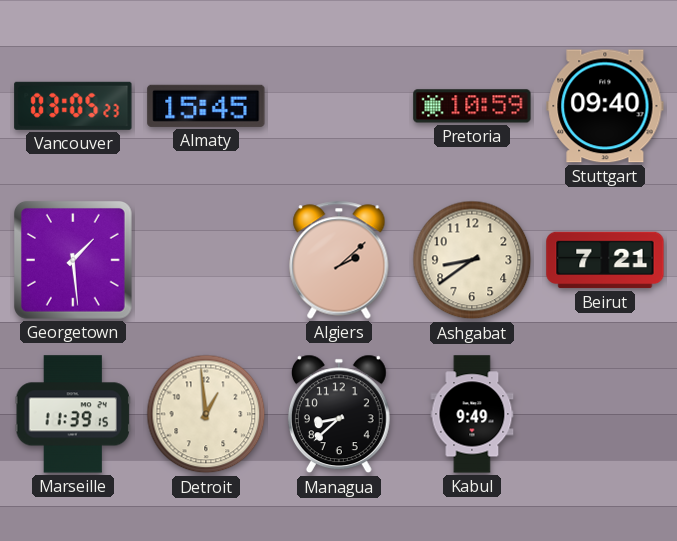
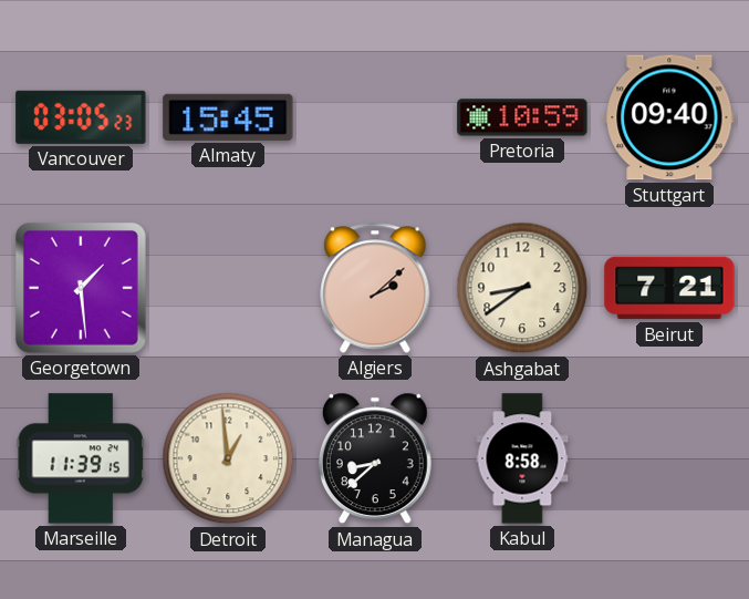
Kabul: 9:49 -> 8:58 (522, 458)
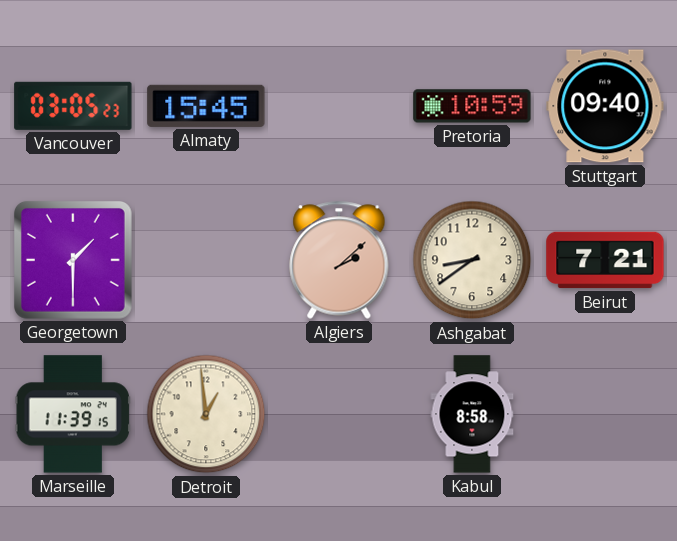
Georgetown: 1:29 -> 1:30 (73, 260)
Managua: 8:38 -> none (375, 458)
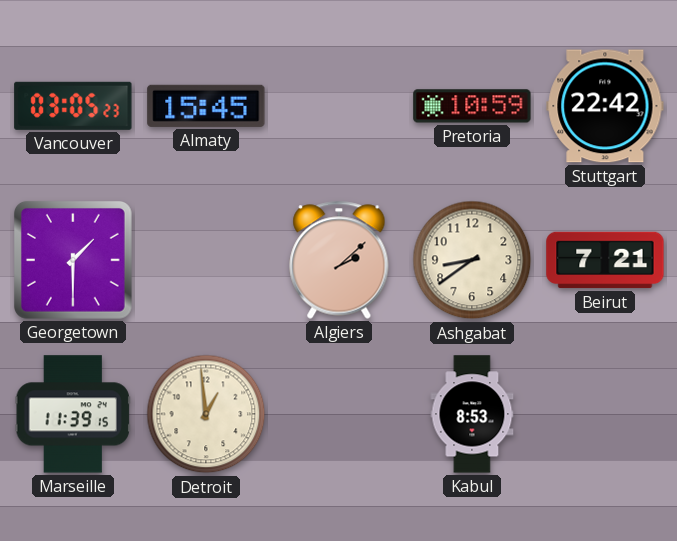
Stuttgart: 09:40 -> 22:42 (605, 106)
Kabul: 8:58 -> 8:53 (472, 414)
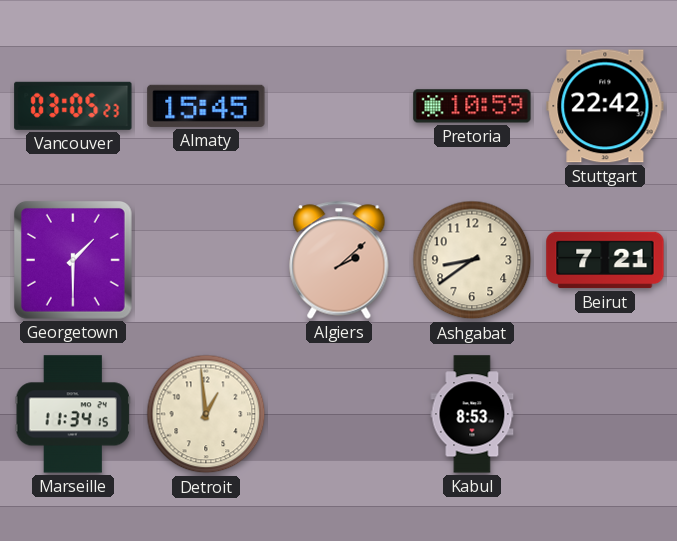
Marseille: 11:39 -> 11:34 (73, 414)
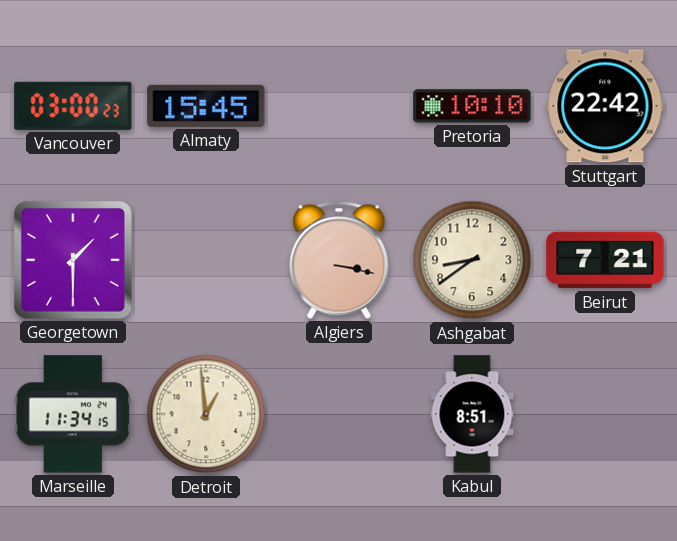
Vancouver: 03:05 -> 03:00 (73, 106)
Pretoria: 10:59 -> 10:10 (472, 106)
Algiers: 2:08 -> 3:17 (339, 260)
Kabul: 8:53 -> 8:51 (472, 414)
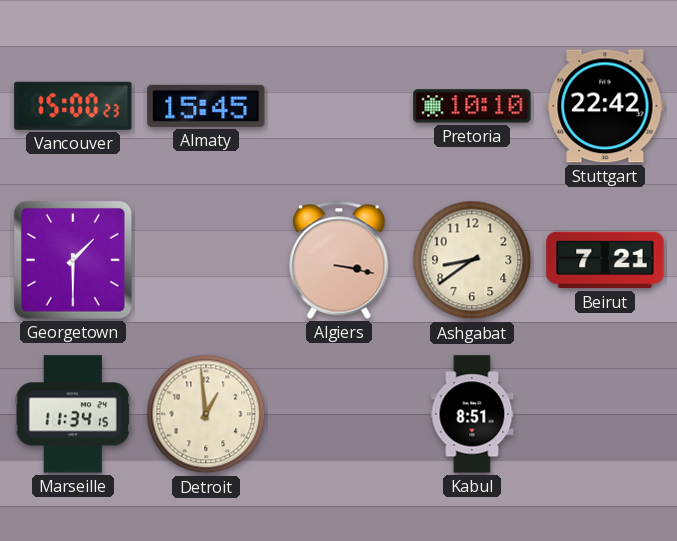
Vancouver: 03:00 -> 15:00 (73, 106)
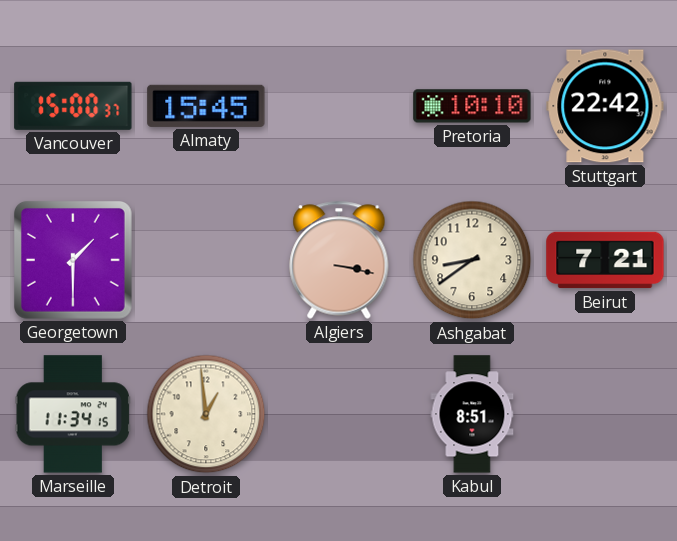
Vancouver: 15:00:23 -> 15:00:37 (73, 106)
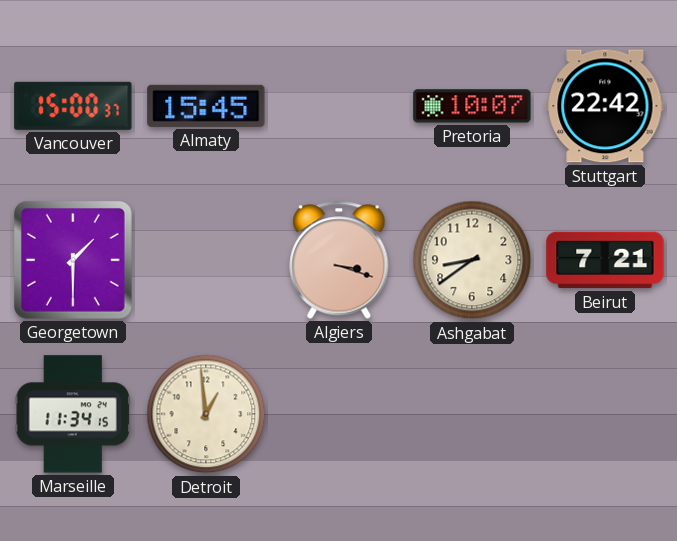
Pretoria: 10:10 -> 10:07 (472, 106)
Algiers: 3:17 -> 3:18 (339, 260)
Kabul: 8:51 -> none (472, 414)
